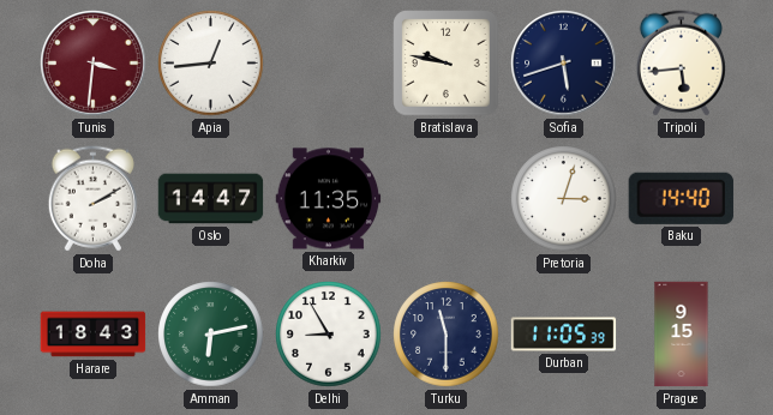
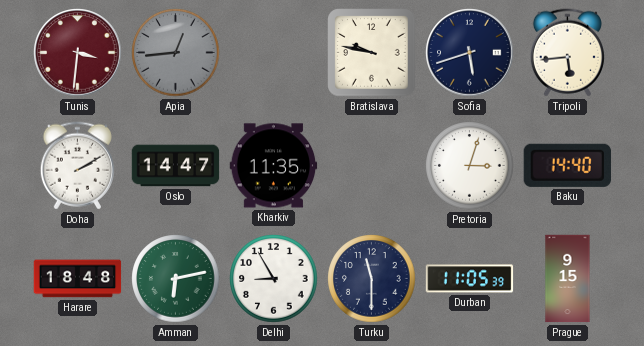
Apia dial: white -> grey (176, 53)
Harare: 18:43 -> 18:48 (78, 279)
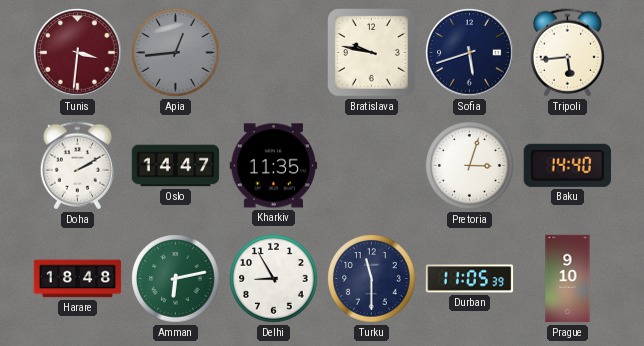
Prague: 9:15 -> 9:10 (568, 279)
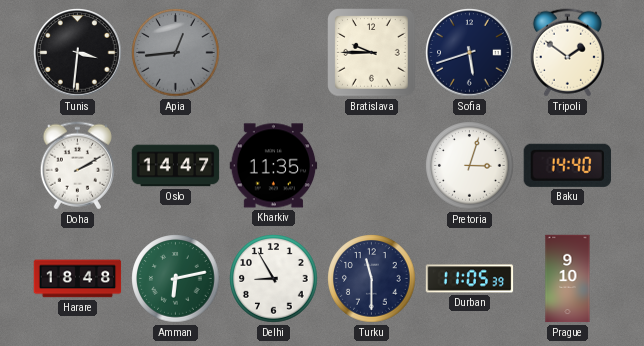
Tunis dial: burgundy -> black (78, 53)
Bratislava: 9:47 -> 9:45 (372, 53)
Tripoli: 5:44 -> 1:51 (567, 53)
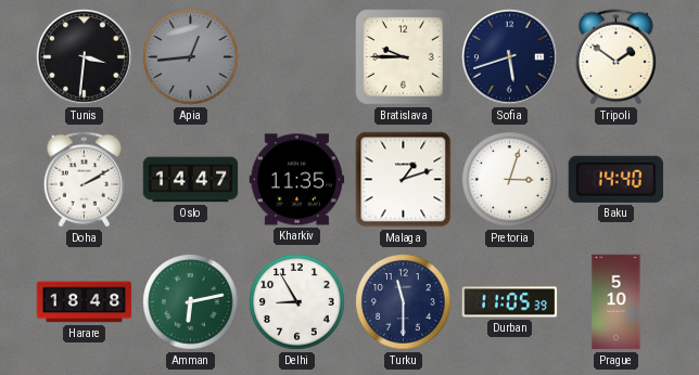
Malaga: none -> 1:12 (404, 180)
Prague: 9:10 -> 5:10 (617, 302)
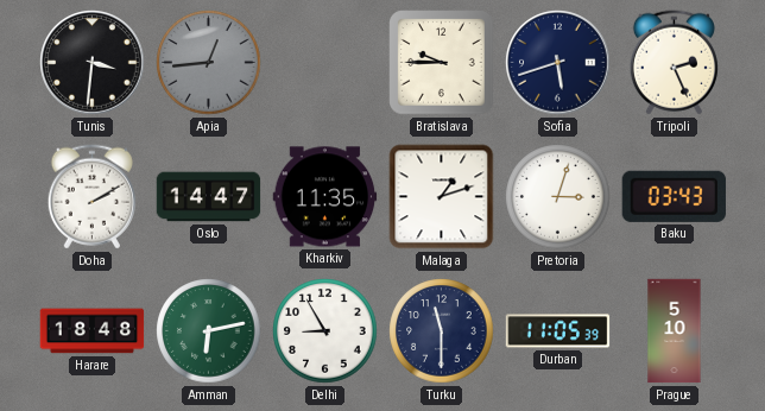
Tripoli: 1:51 -> 2:26 (674, 63)
Baku: 14:40 -> 03:43 (674, 196)
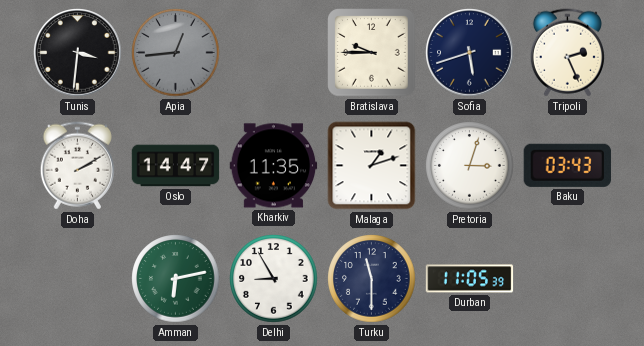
Harare: 18:48 -> none (93, 331)
Prague: 5:10 -> none (675, 331)
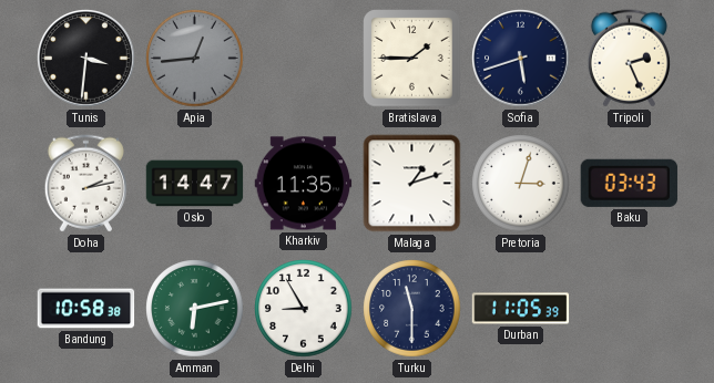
Bratislava: 9:45 -> 1:45 (412, 59)
Doha: 2:10 -> 2:13 (85, 184)
Bandung: none -> 10:58 (86, 309)
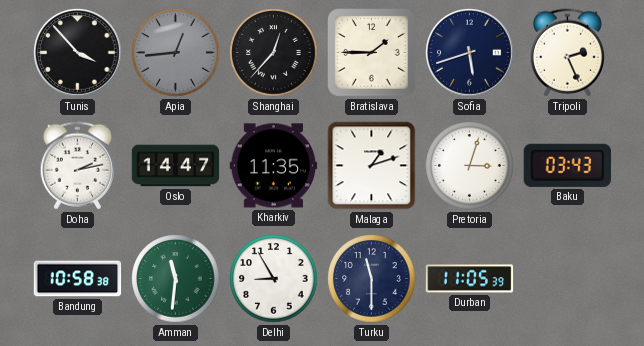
Tunis: 3:31 -> 3:53 (78, 53)
Shanghai: none -> 12:37 (274, 53)
Amman: 6:13 -> 11:31 (176, 279)
